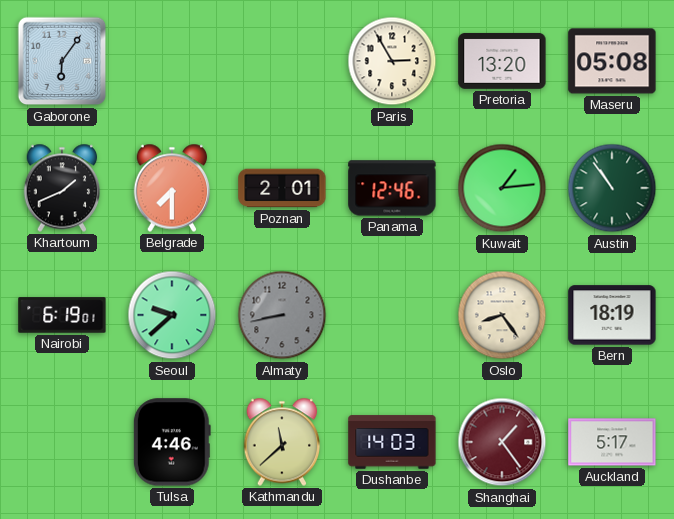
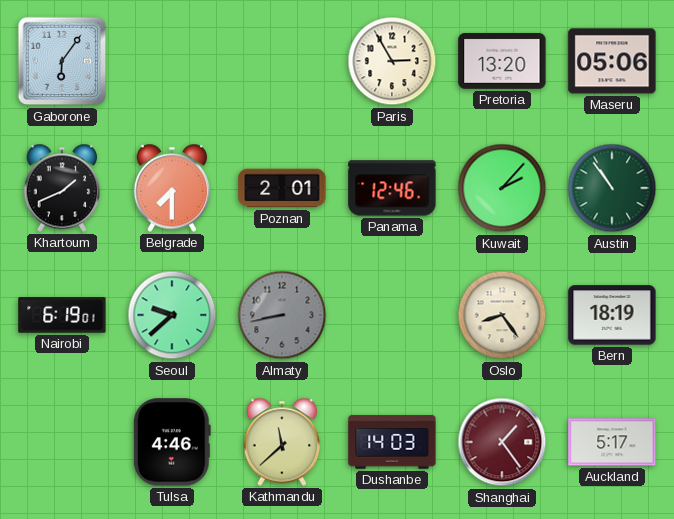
Maseru: 05:08 -> 05:06 (612, 61)
Kuwait: 1:14 -> 2:07 (502, 188)
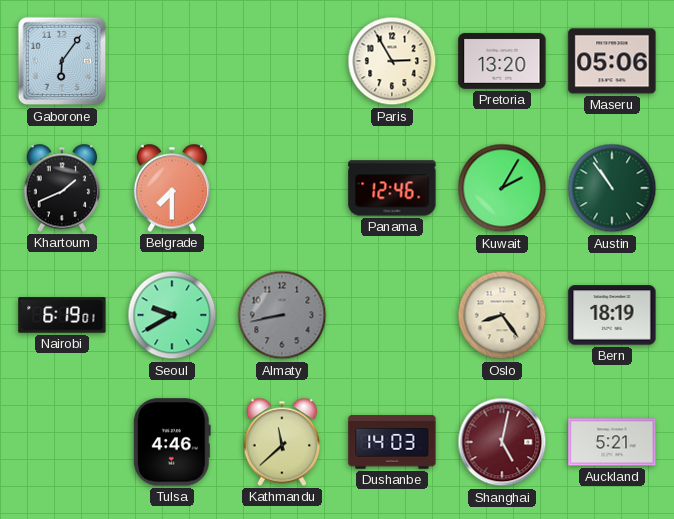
Poznan: 2:01 -> none (282, 188)
Kuwait: 2:07 -> 2:05 (502, 188)
Seoul: 9:38 -> 9:40 (172, 315)
Shanghai: 1:24 -> 5:02 (502, 442)
Auckland: 5:17 -> 5:21 (612, 442)
